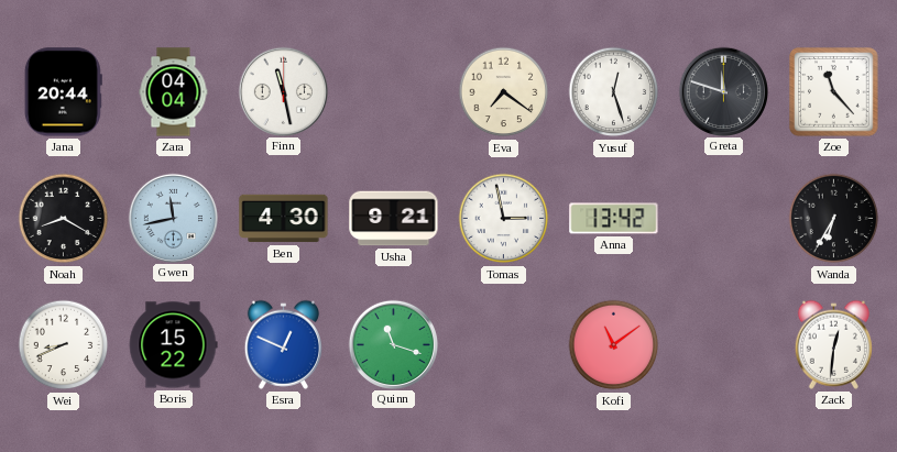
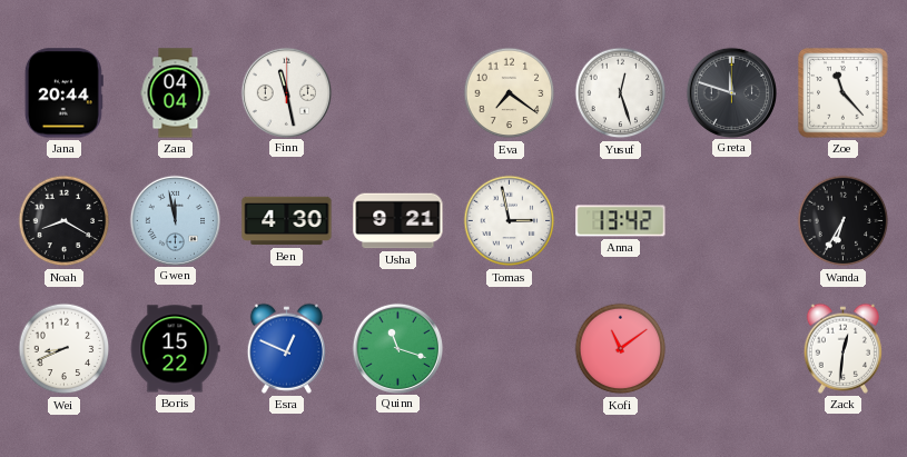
Gwen: 11:43 -> 11:58 (175, 220)
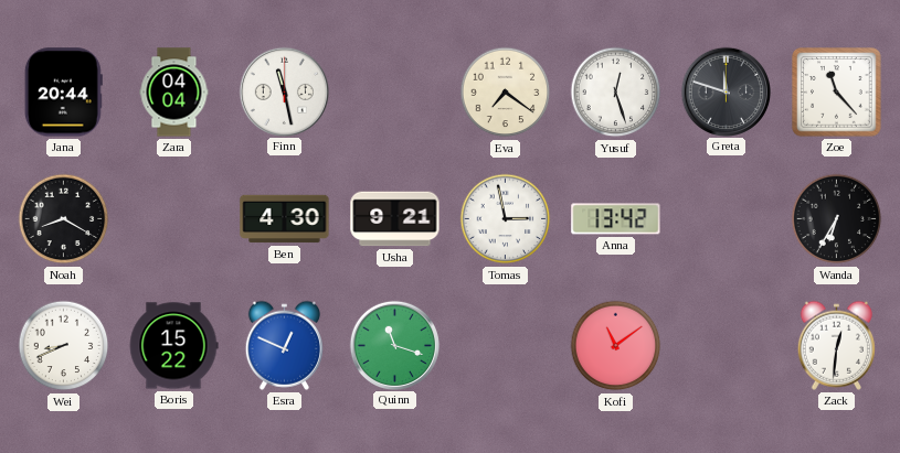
Gwen: 11:58 -> none (175, 220)
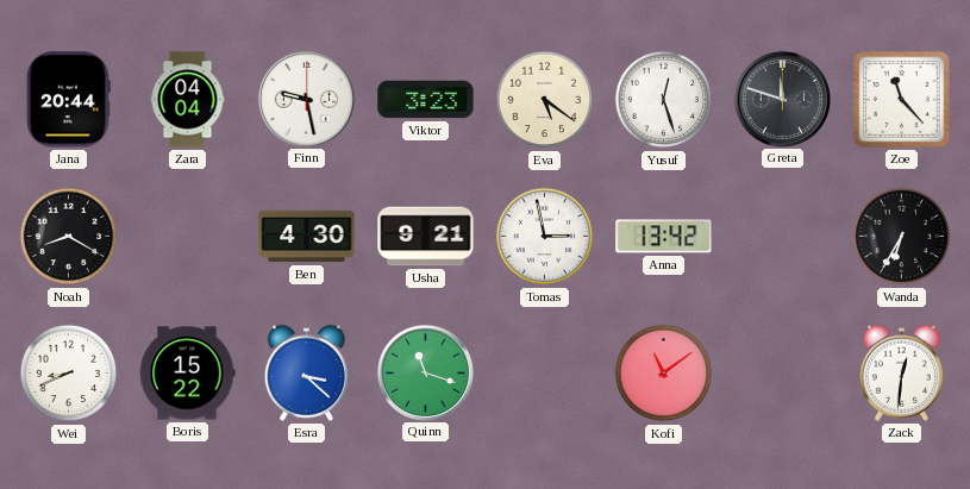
Finn: 11:28 -> 9:28 (306, 99)
Viktor: none -> 3:23 (426, 100)
Eva: 7:21 -> 5:21 (545, 100)
Esra: 12:49 -> 3:22 (306, 372)
